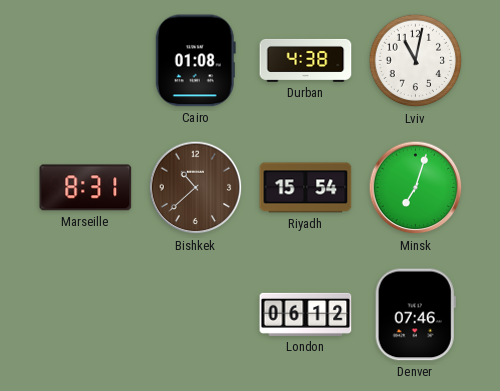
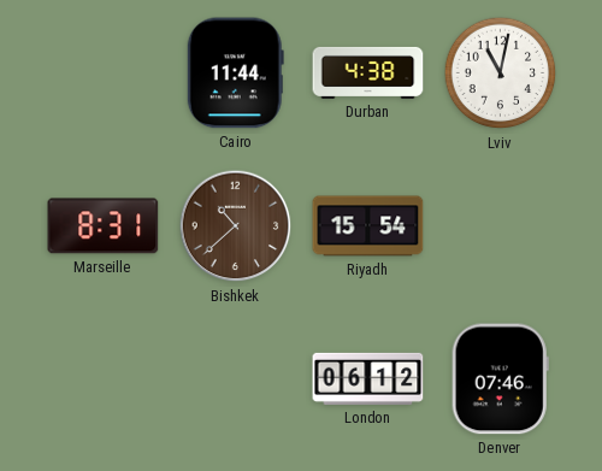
Cairo: 01:08 -> 11:44 (235, 73)
Minsk: 7:03 -> none (416, 188)
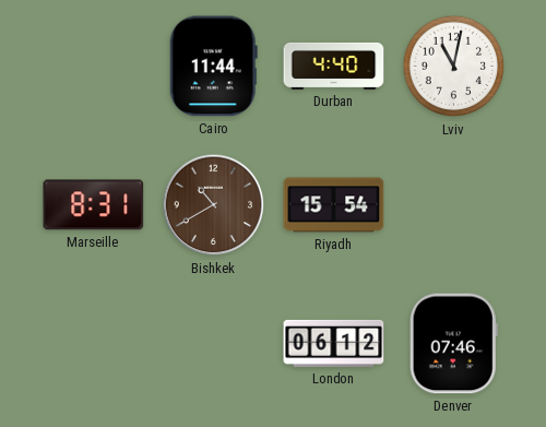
Durban: 4:38 -> 4:40 (334, 66)
Bishkek: 10:38 -> 10:40 (214, 205)
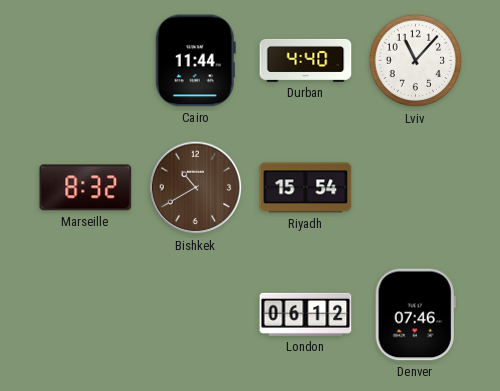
Lviv: 11:02 -> 11:07 (416, 61)
Marseille: 8:31 -> 8:32 (86, 188)
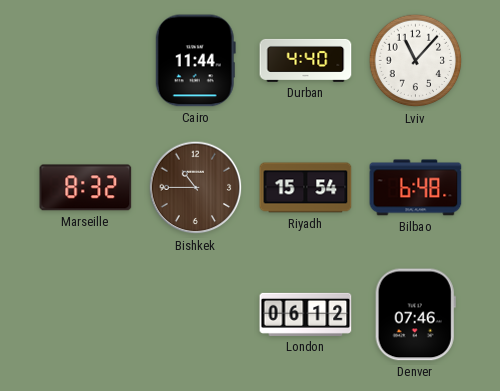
Bishkek: 10:40 -> 10:45 (196, 188)
Bilbao: none -> 6:48 (416, 188)
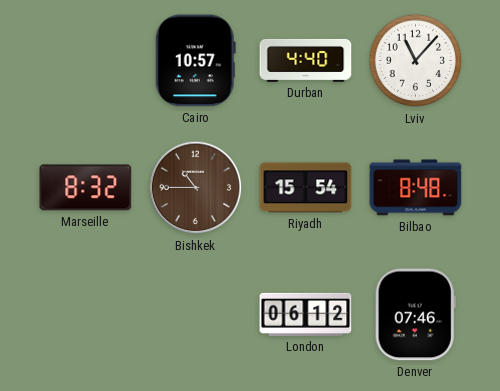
Cairo: 11:44 -> 10:57 (195, 61)
Bilbao: 6:48 -> 8:48 (416, 188)
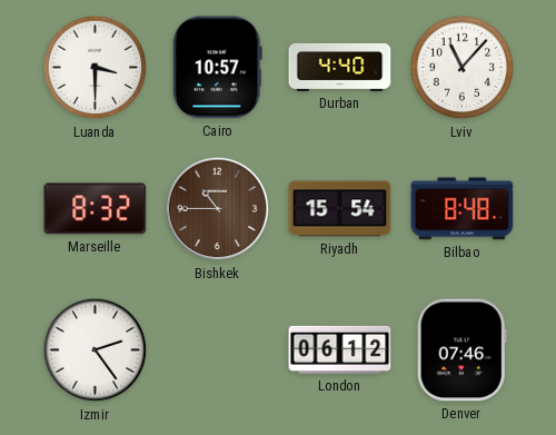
Luanda: none -> 3:30 (96, 68)
Izmir: none -> 2:24 (96, 350)
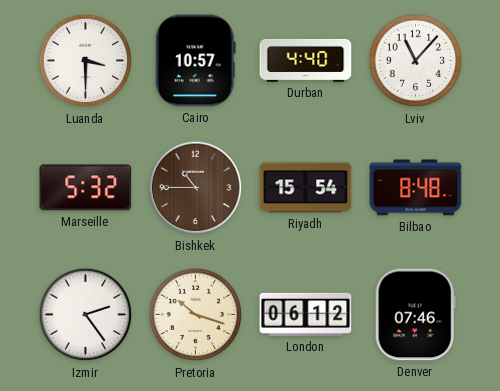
Marseille: 8:32 -> 5:32 (86, 188)
Pretoria: none -> 10:18 (196, 315)
